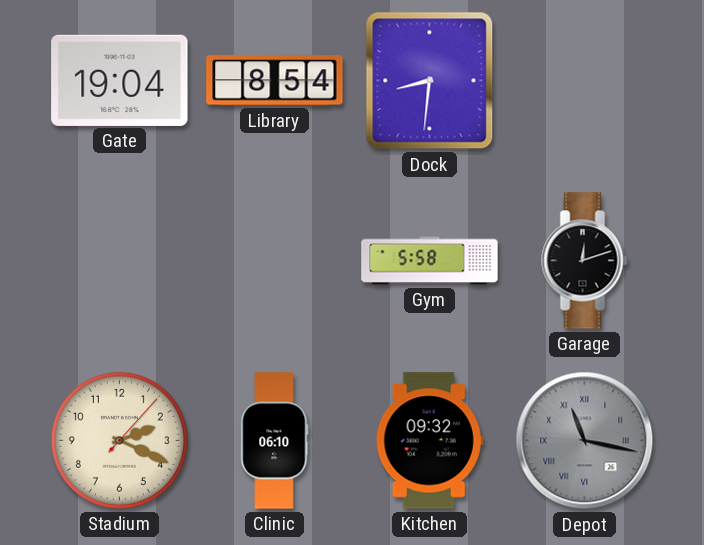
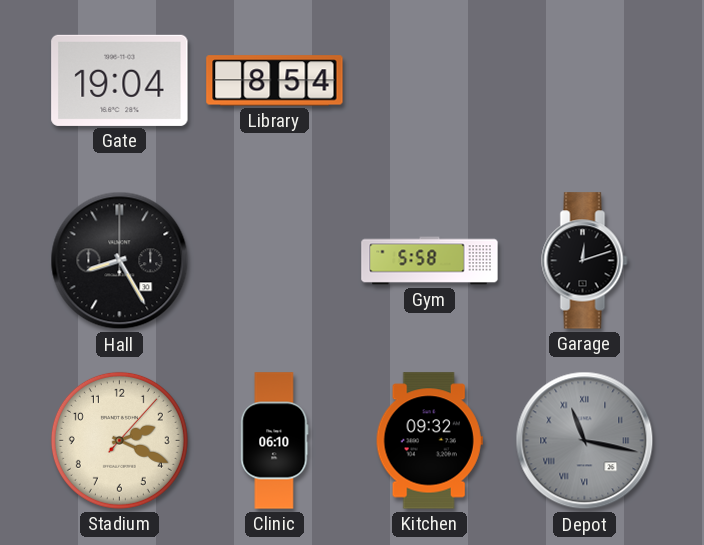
Dock: 8:31 -> none (430, 81)
Hall: none -> 8:25 (120, 261)
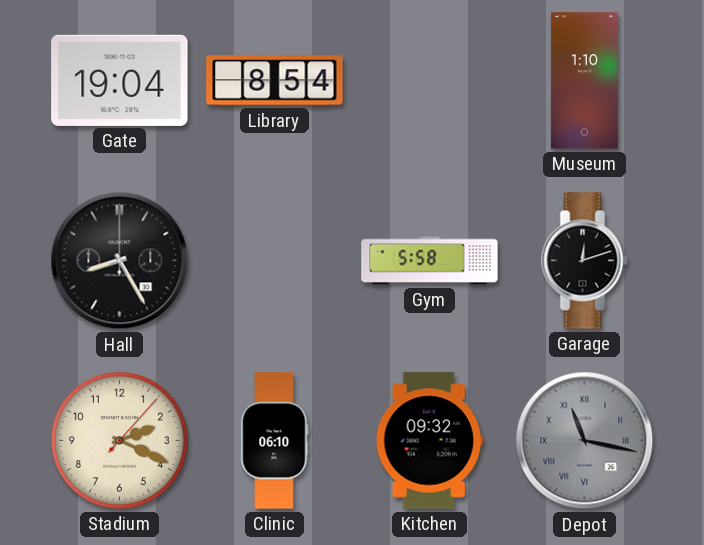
Museum: none -> 1:10 (584, 81)
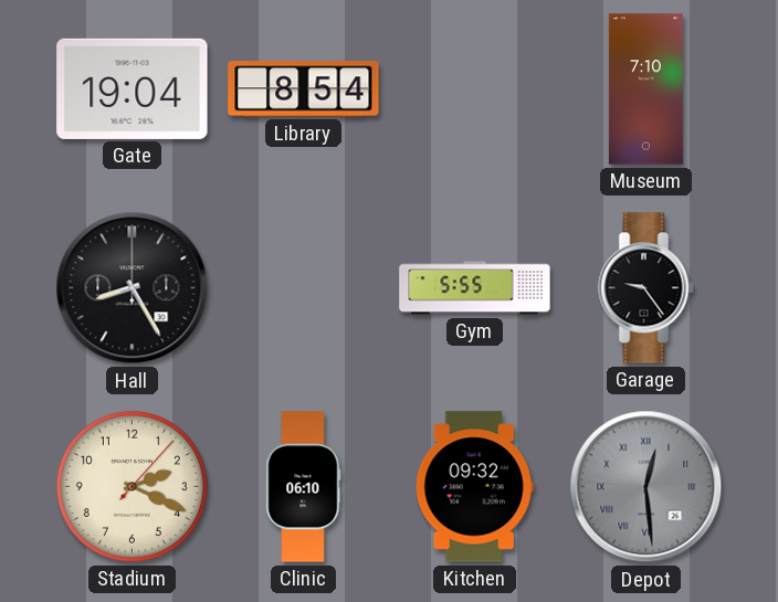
Museum: 1:10 -> 7:10 (645, 89)
Gym: 5:58 -> 5:55 (475, 288)
Garage: 12:12 -> 9:24 (646, 288)
Depot: 11:17 -> 12:29 (646, 487)
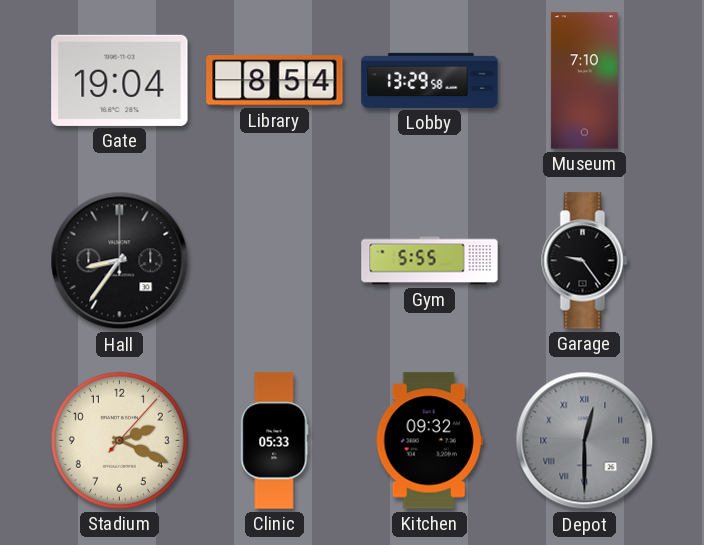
Lobby: none -> 13:29 (430, 80)
Hall: 8:25 -> 8:36 (120, 261)
Clinic: 06:10 -> 05:33 (275, 441)
Depot: 12:29 -> 12:30 (585, 441)
